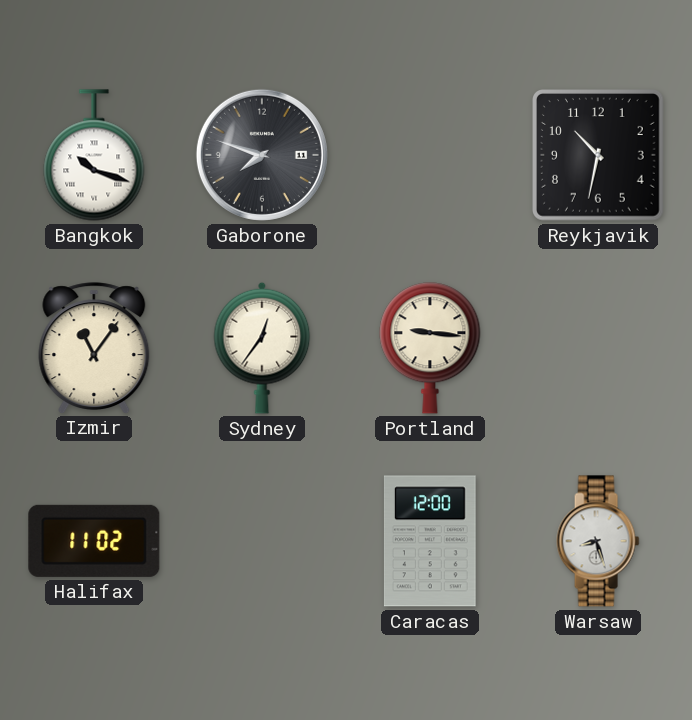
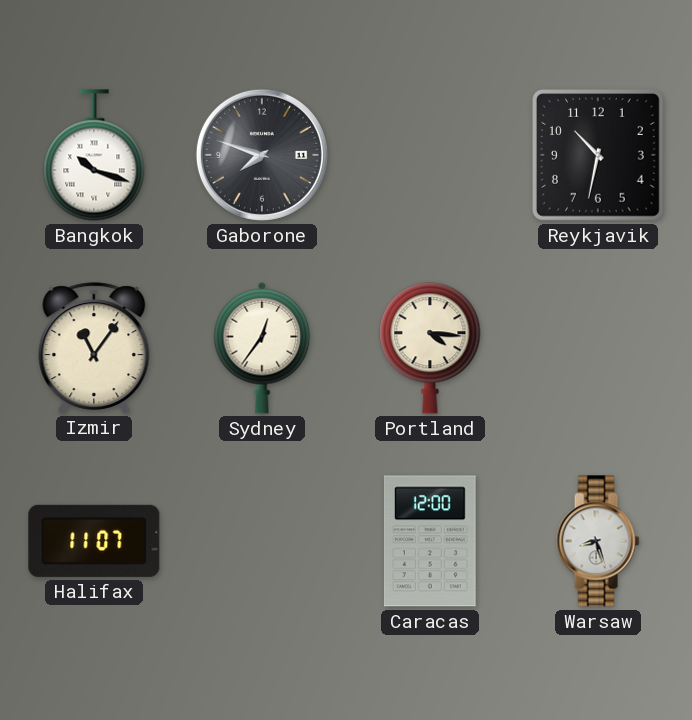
Portland: 9:16 -> 4:16 (430, 348)
Halifax: 11:02 -> 11:07 (94, 541)
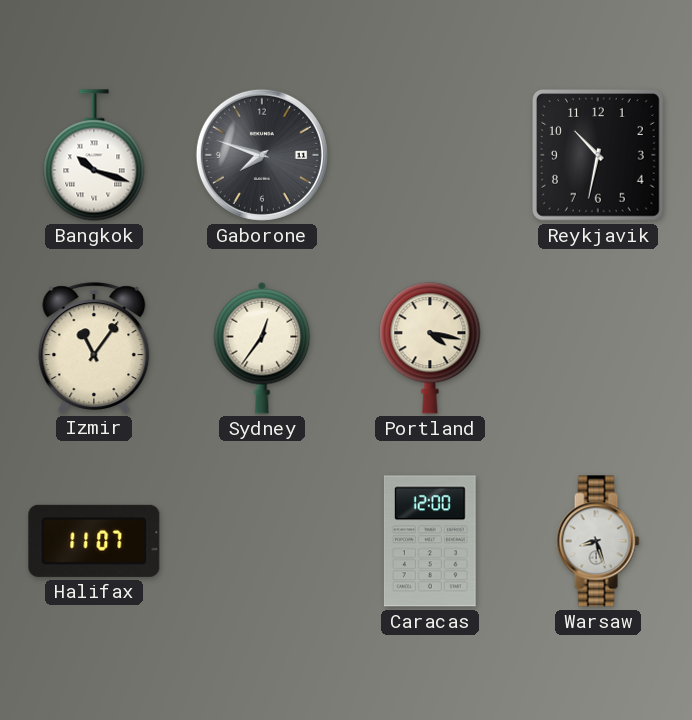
Portland: 4:16 -> 4:17 (430, 348)
